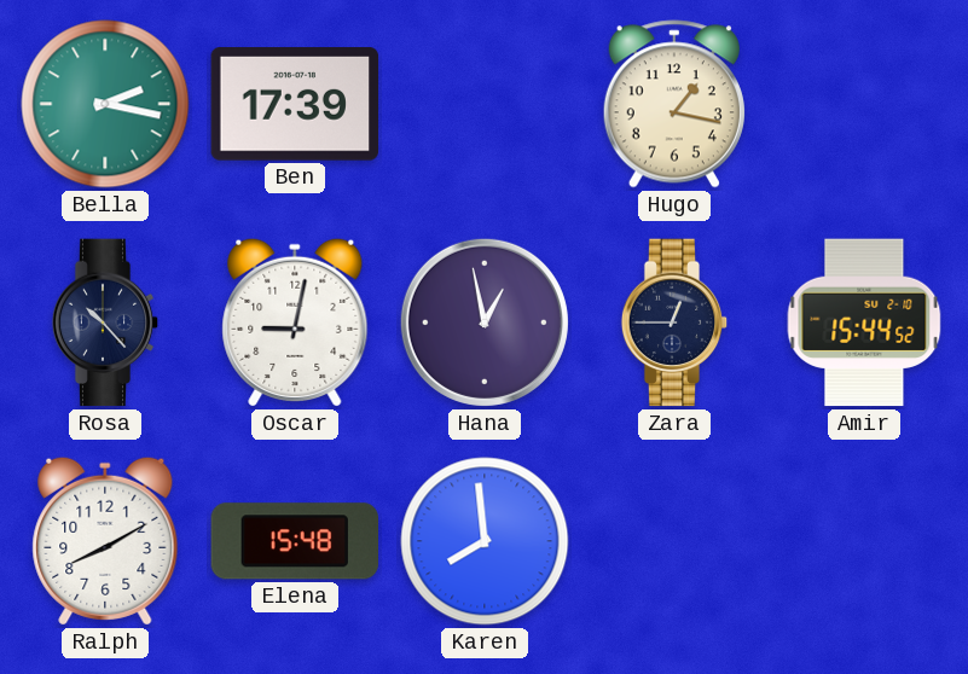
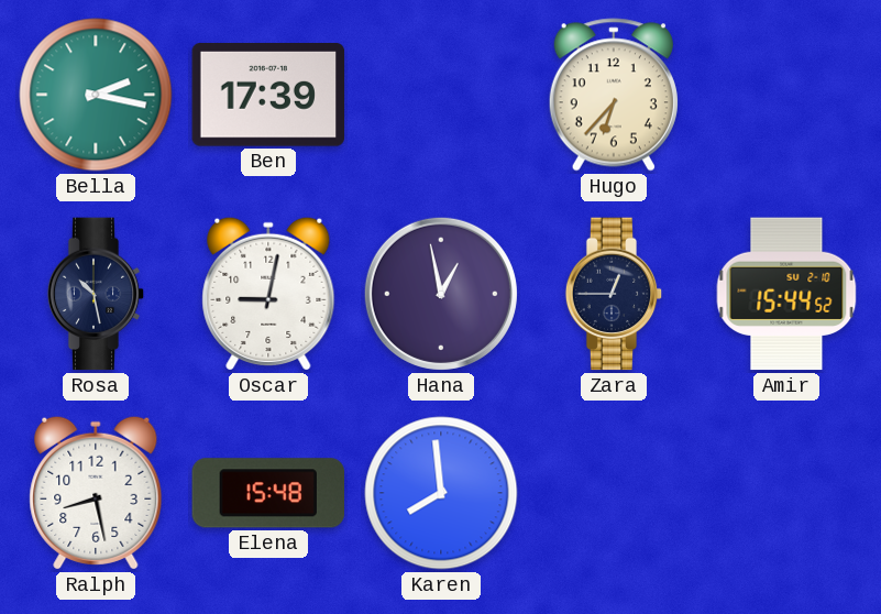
Hugo: 1:17 -> 6:37 (614, 95)
Rosa: 10:23 -> 10:28 (96, 294)
Ralph: 8:10 -> 8:28 (96, 493)
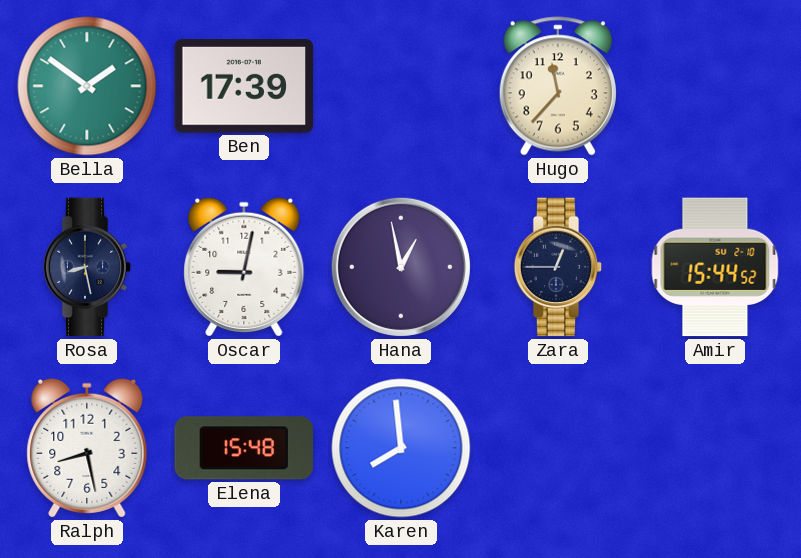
Bella: 2:17 -> 1:51 (87, 86)
Hugo: 6:37 -> 11:37 (558, 86)
Rosa: 10:28 -> 8:28 (87, 267)
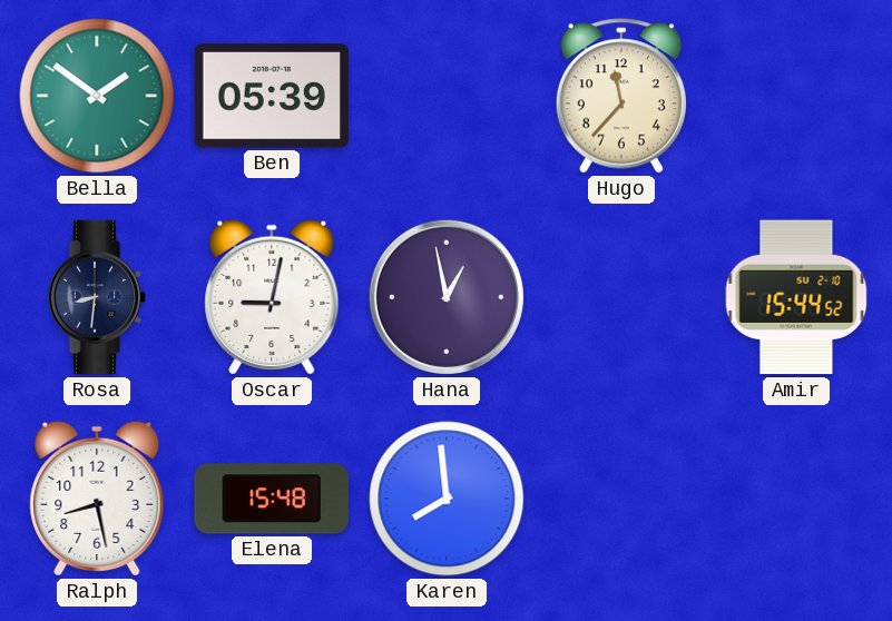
Ben: 17:39 -> 05:39 (272, 97)
Rosa: 8:28 -> 8:31 (97, 297)
Zara: 12:45 -> none (558, 267)
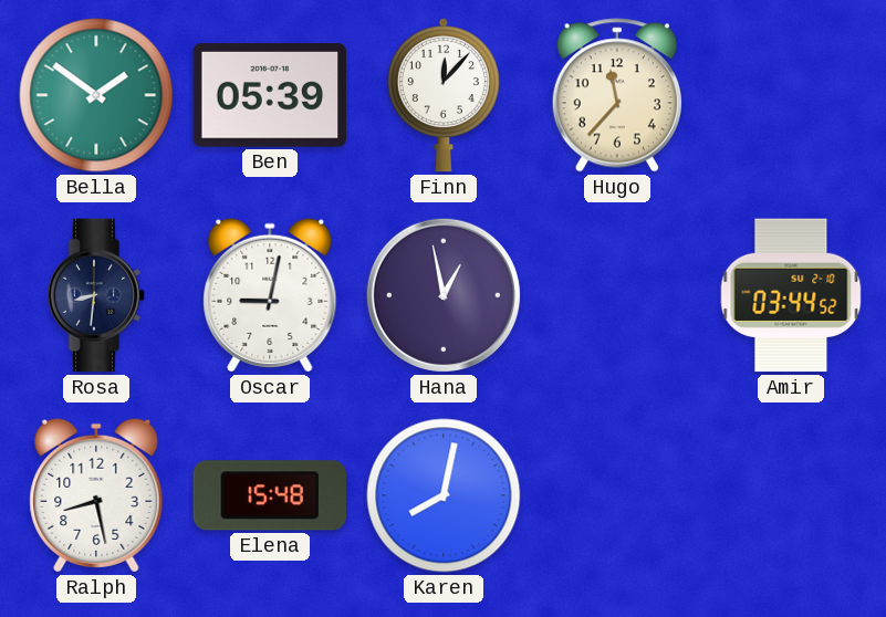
Finn: none -> 12:07 (444, 96)
Amir: 15:44 -> 03:44 (791, 295)
Karen: 7:59 -> 8:02 (444, 495)
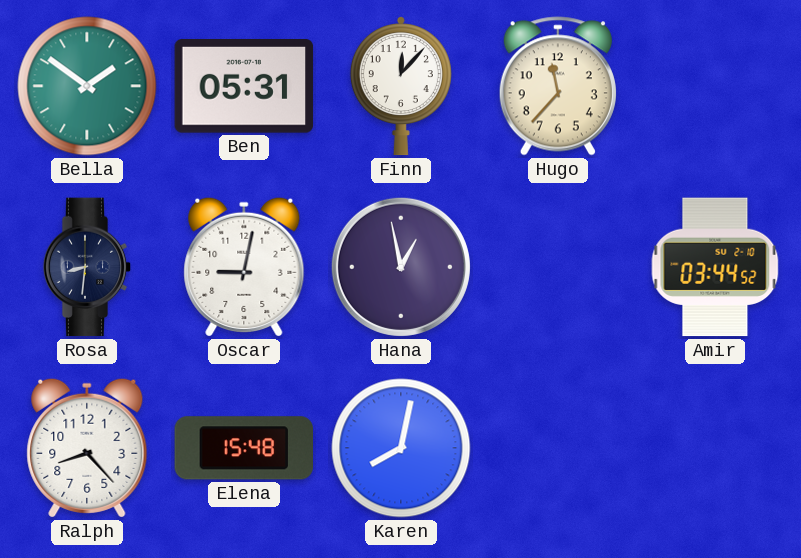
Ben: 05:39 -> 05:31 (244, 87)
Ralph: 8:28 -> 8:23 (87, 448)
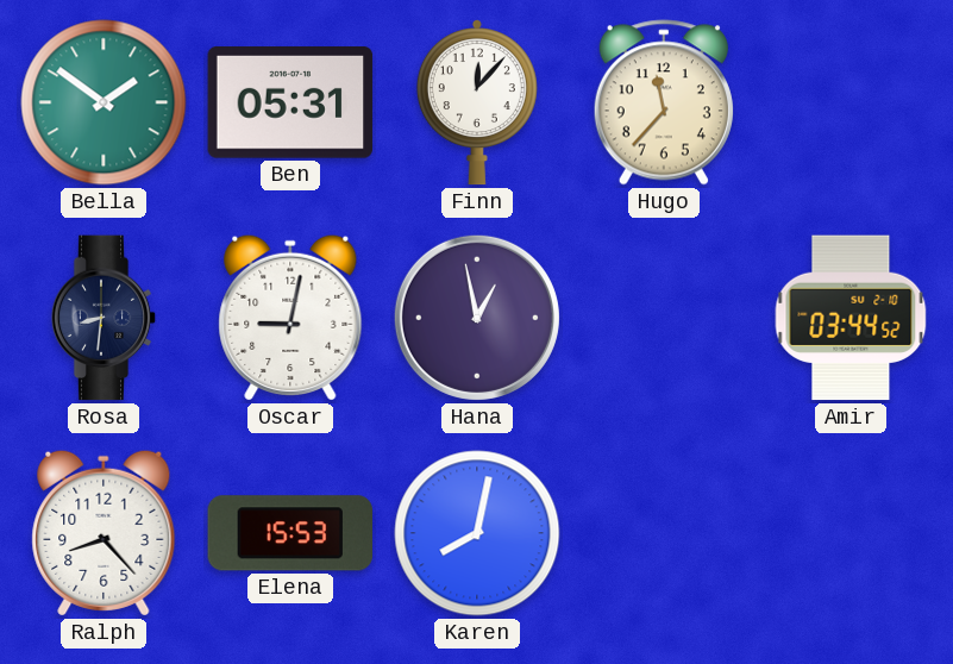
Elena: 15:48 -> 15:53 (290, 533)
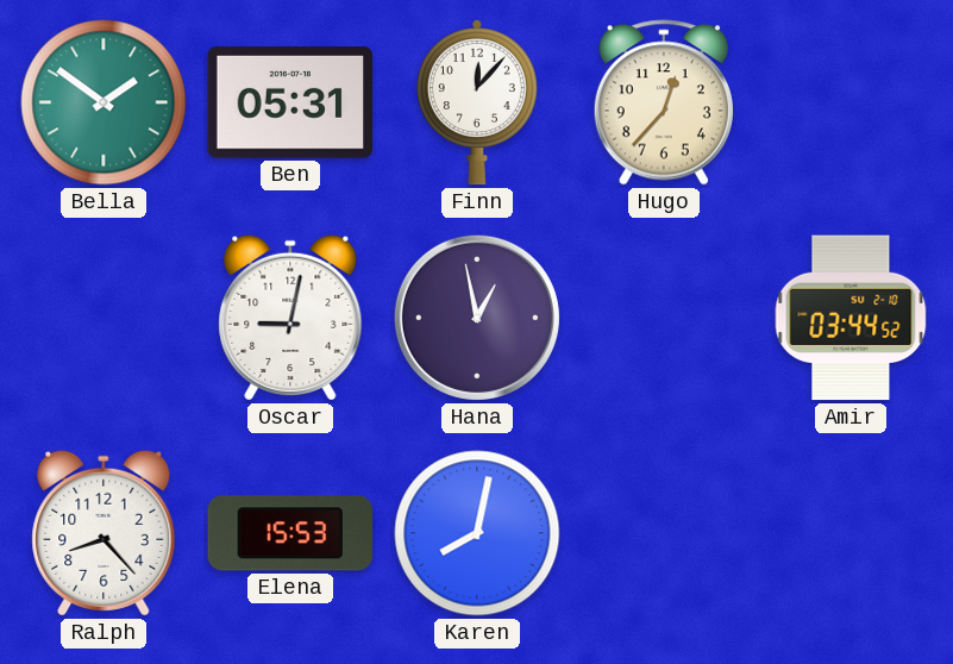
Hugo: 11:37 -> 12:37 (664, 102)
Rosa: 8:31 -> none (104, 318)
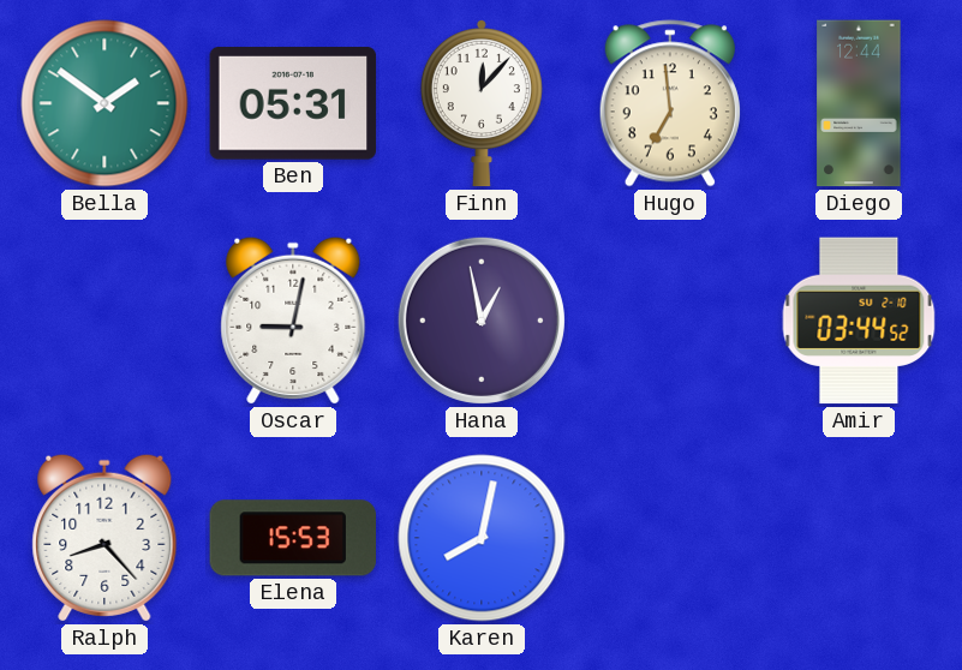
Hugo: 12:37 -> 6:59 (670, 103)
Diego: none -> 12:44 (859, 103)
